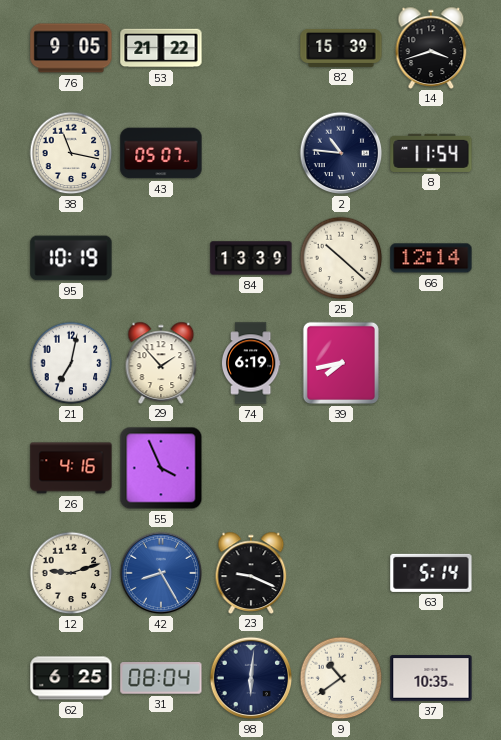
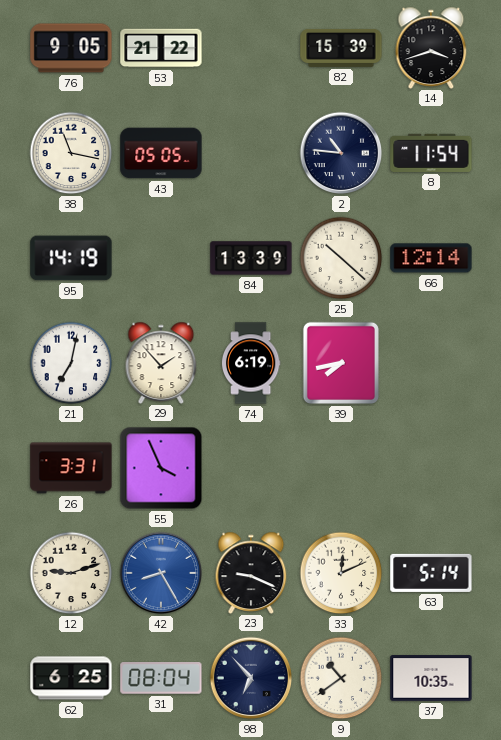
43: 05:07 -> 05:05 (161, 153)
95: 10:19 -> 14:19 (71, 258)
26: 4:16 -> 3:31 (71, 468)
33: none -> 12:11 (341, 573)
98: 6:01 -> 6:53 (251, 678)
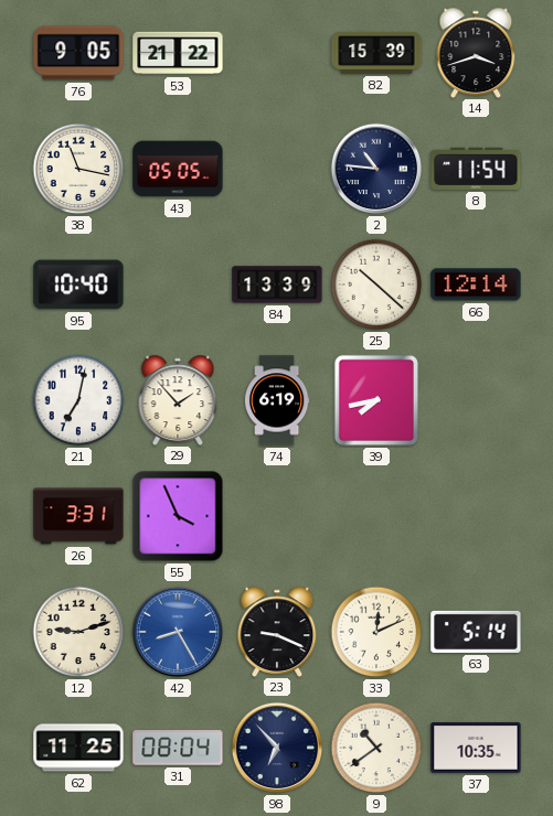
95: 14:19 -> 10:40 (78, 284)
62: 6:25 -> 11:25 (78, 748)
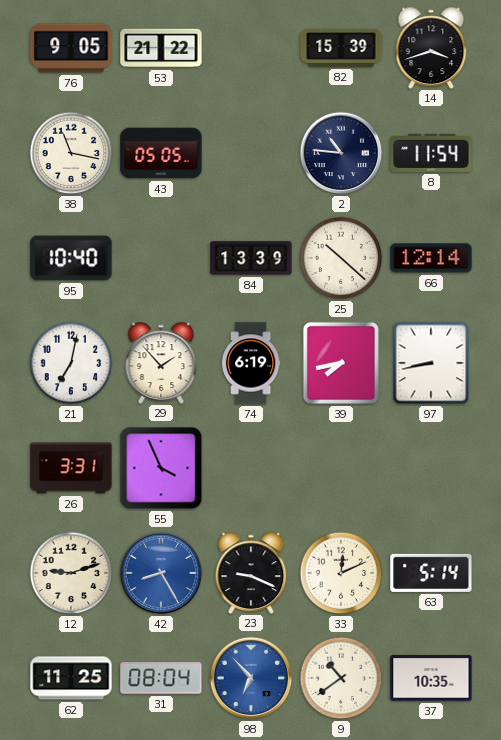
97: none -> 8:43 (431, 363)
98 dial: navy -> blue (251, 678)
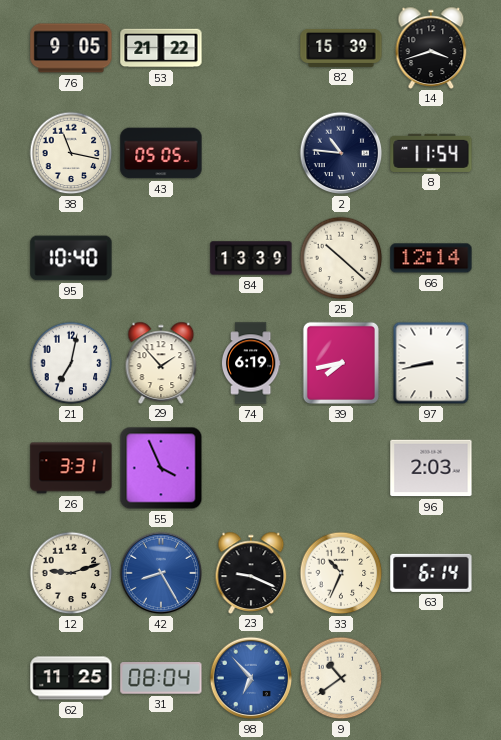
96: none -> 2:03 (431, 468)
33: 12:11 -> 10:34 (341, 573)
63: 5:14 -> 6:14 (431, 573)
37: 10:35 -> none (431, 678)
